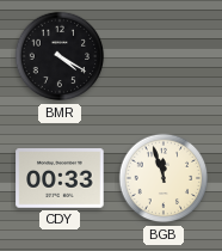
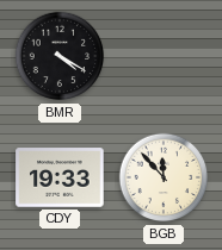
CDY: 00:33 -> 19:33 (60, 177)
BGB: 11:57 -> 11:53 (164, 177)
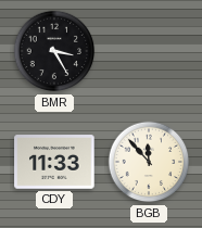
BMR: 4:20 -> 3:25 (54, 51)
CDY: 19:33 -> 11:33 (54, 162)
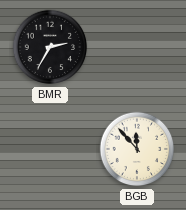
BMR: 3:25 -> 2:35 (50, 47)
CDY: 11:33 -> none (54, 162)
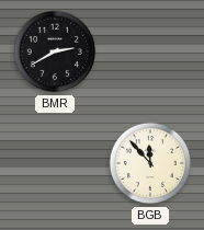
BMR: 2:35 -> 2:40 (55, 51)
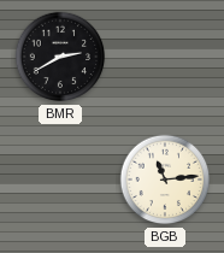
BGB: 11:53 -> 11:14 (165, 180)
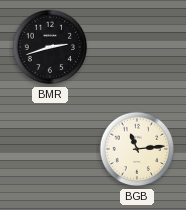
BMR: 2:40 -> 2:42 (50, 47)
